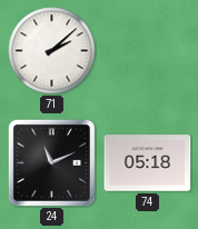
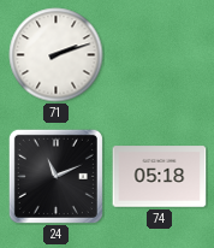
71: 2:08 -> 2:12 (57, 55)
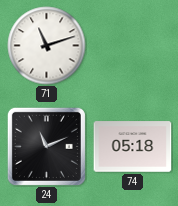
71: 2:12 -> 11:12 (47, 46)
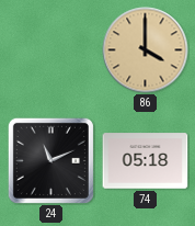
71: 11:12 -> none (47, 46)
86: none -> 4:00 (146, 50)
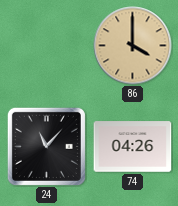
24: 11:11 -> 11:07 (46, 146)
74: 05:18 -> 04:26 (133, 147)
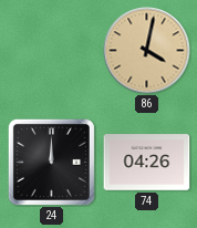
86: 4:00 -> 4:02 (147, 51)
24: 11:07 -> 12:00 (51, 162)
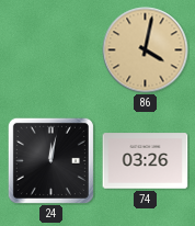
24: 12:00 -> 12:02 (50, 160)
74: 04:26 -> 03:26 (146, 161)
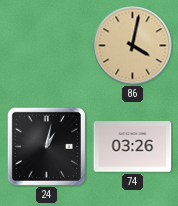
24: 12:02 -> 1:02 (46, 146)
